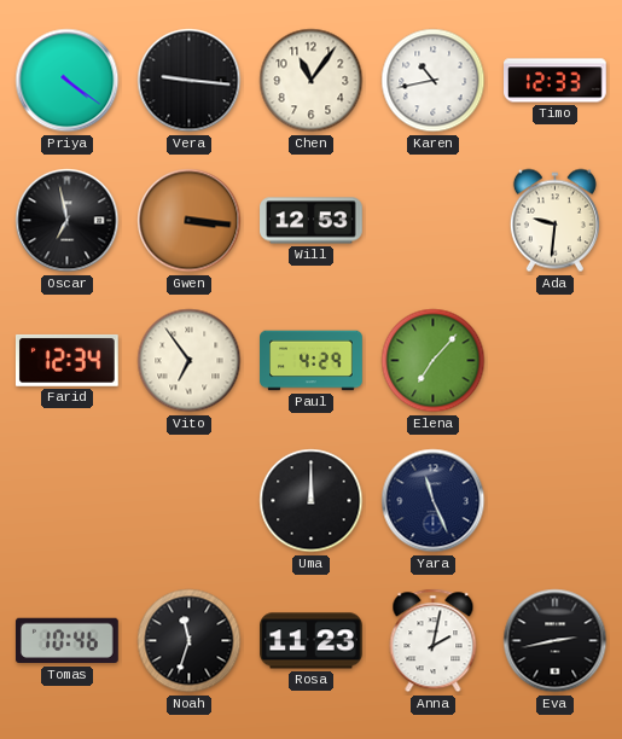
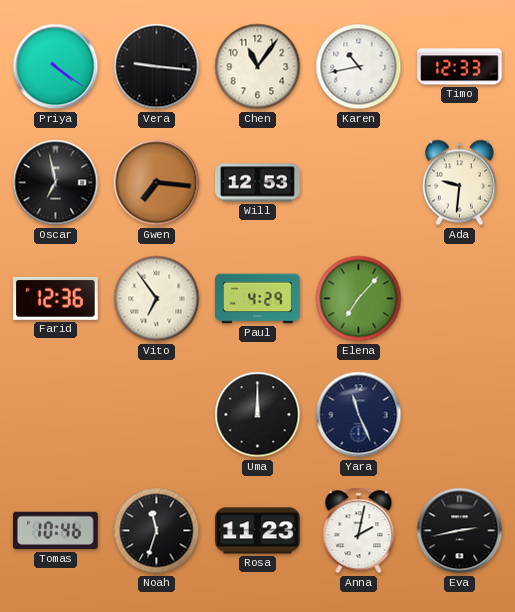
Gwen: 3:16 -> 7:16 (157, 183)
Farid: 12:34 -> 12:36 (55, 298)
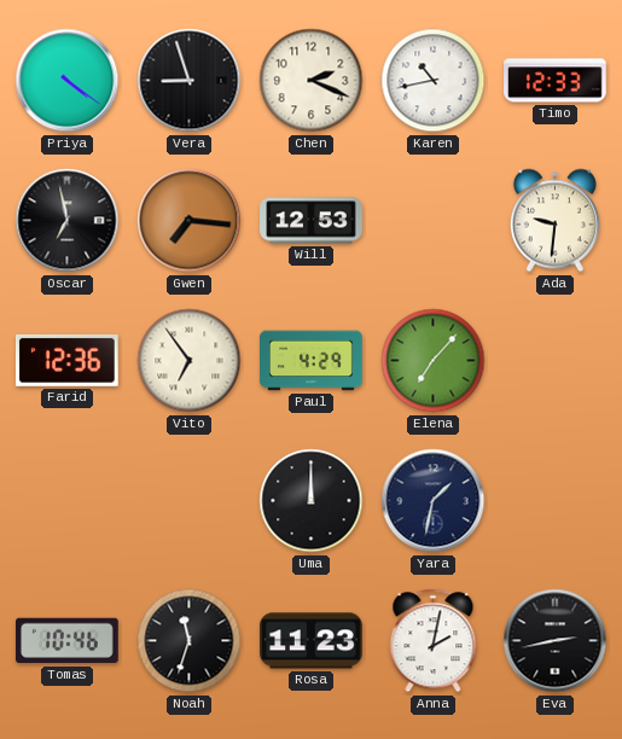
Vera: 9:16 -> 8:57 (190, 81)
Chen: 11:06 -> 2:19 (312, 81)
Yara: 11:26 -> 1:32 (434, 501)
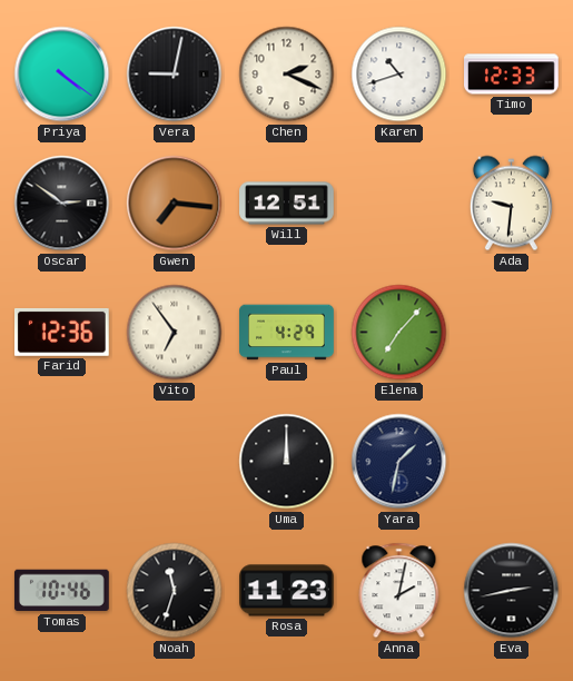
Vera: 8:57 -> 9:02 (175, 75)
Karen: 10:43 -> 10:42 (399, 75)
Oscar: 6:58 -> 2:51 (62, 204)
Will: 12:53 -> 12:51 (287, 204)
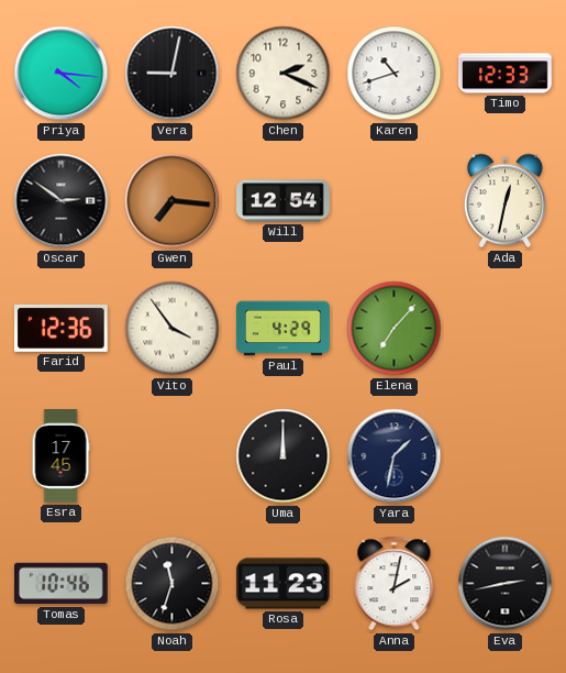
Priya: 4:21 -> 4:16 (62, 74)
Will: 12:51 -> 12:54 (284, 201)
Ada: 9:31 -> 12:32 (504, 201)
Vito: 6:54 -> 3:54 (173, 329)
Esra: none -> 17:45 (60, 456)
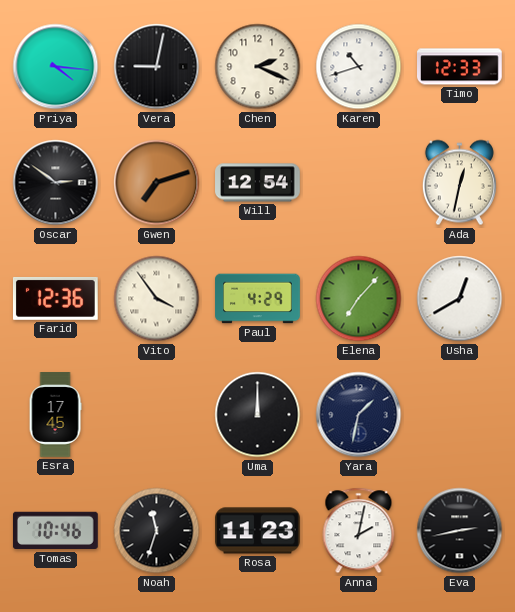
Gwen: 7:16 -> 7:12 (157, 183)
Usha: none -> 12:40 (460, 299)
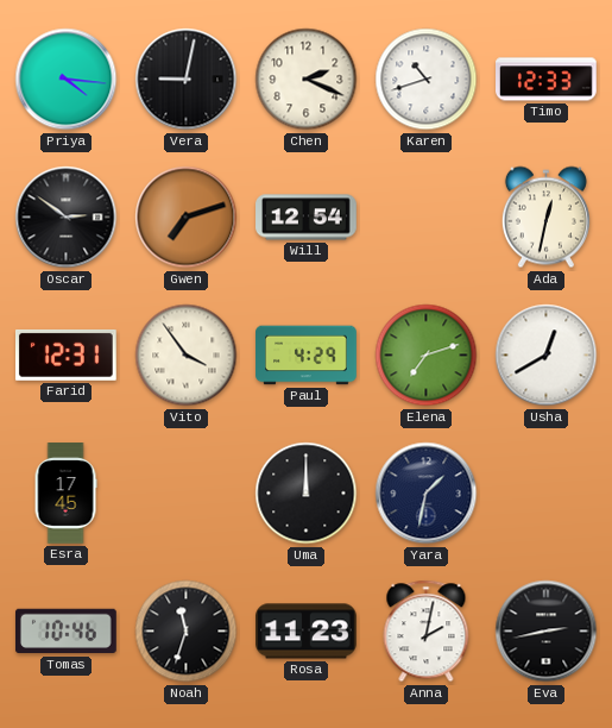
Farid: 12:36 -> 12:31 (65, 354)
Elena: 7:07 -> 7:12 (427, 356)
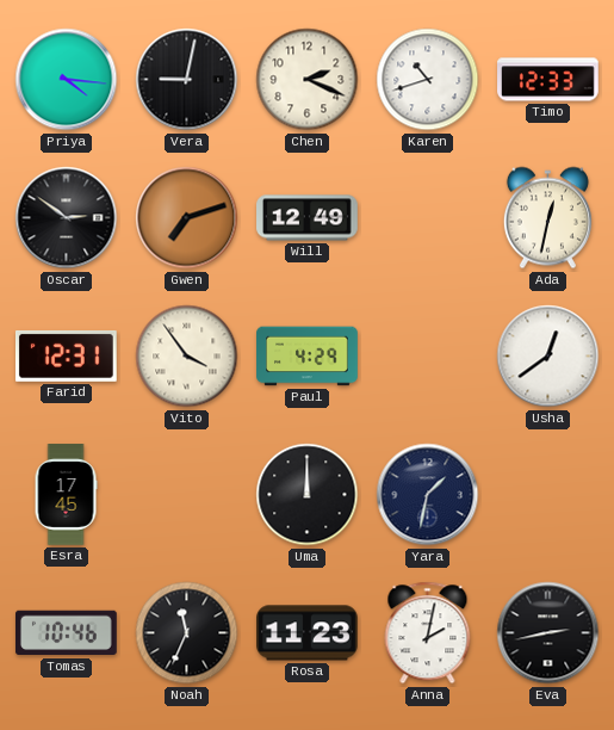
Will: 12:54 -> 12:49 (308, 218)
Elena: 7:12 -> none (427, 356)
Usha: 12:40 -> 12:39 (548, 357)
Noah: 11:33 -> 11:34 (187, 633)
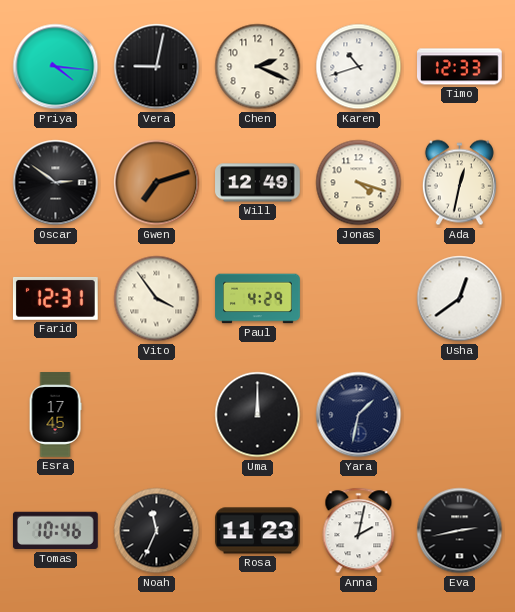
Jonas: none -> 4:18 (359, 183)
